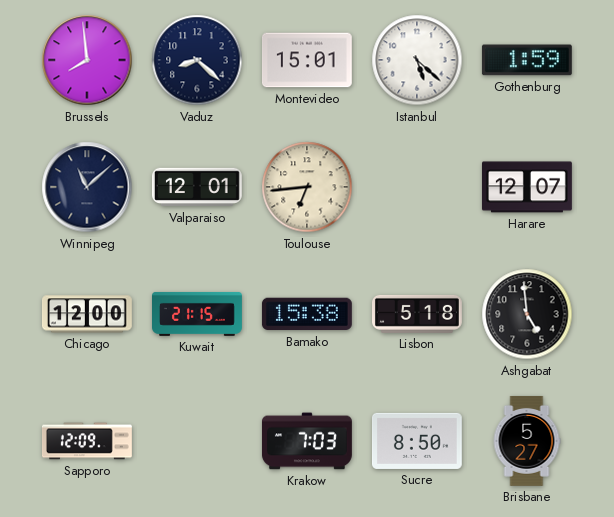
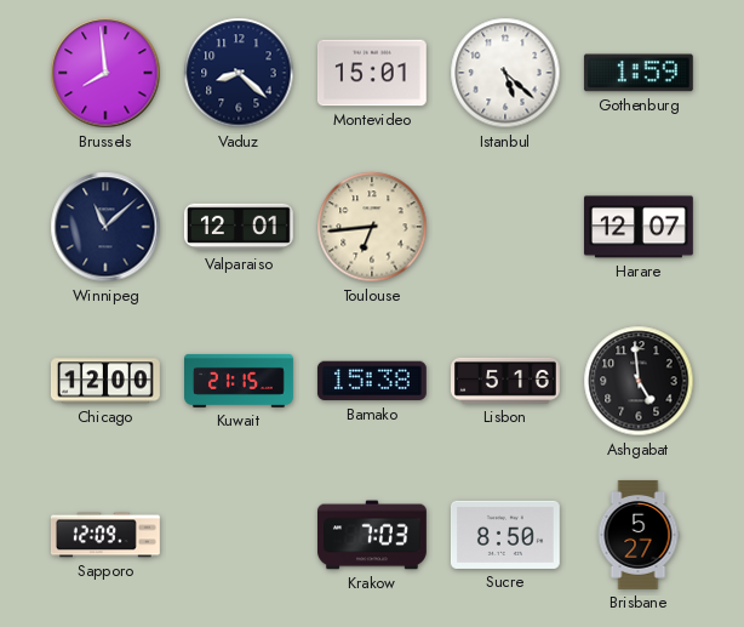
Lisbon: 5:18 -> 5:16 (507, 381)
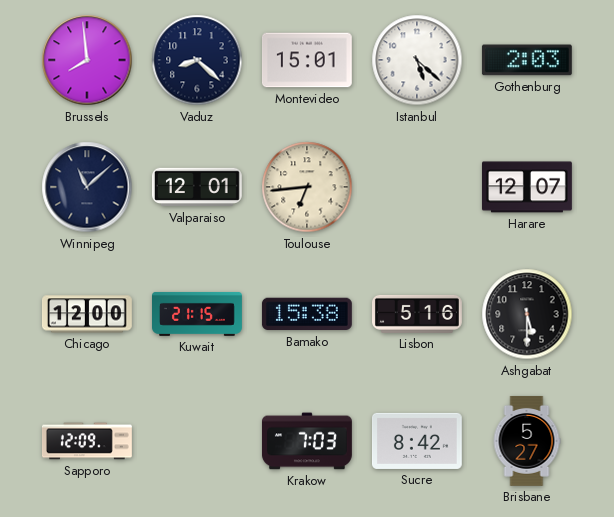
Gothenburg: 1:59 -> 2:03 (527, 60)
Ashgabat: 4:59 -> 5:30 (527, 314)
Sucre: 8:50 -> 8:42 (417, 441)
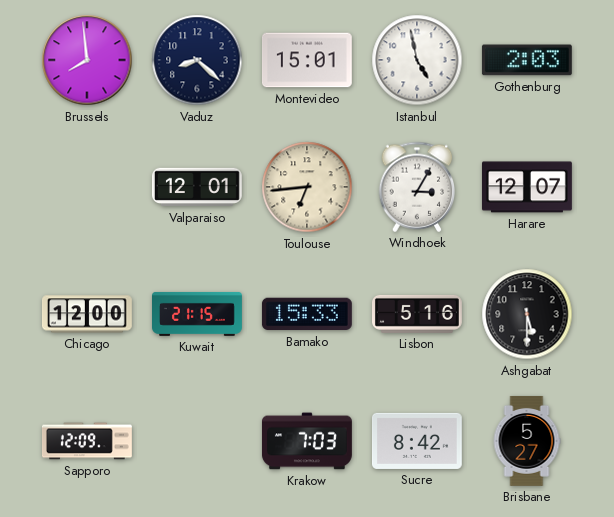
Istanbul: 5:22 -> 4:58 (417, 60)
Winnipeg: 11:08 -> none (87, 187)
Windhoek: none -> 3:05 (417, 187)
Bamako: 15:38 -> 15:33 (307, 314)
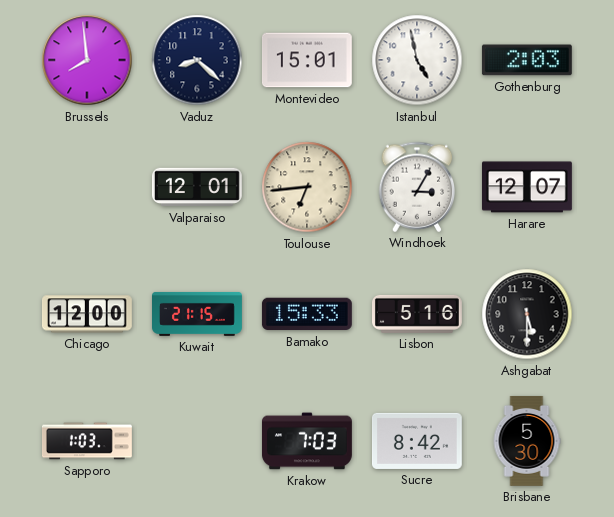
Sapporo: 12:09 -> 1:03 (87, 441)
Brisbane: 5:27 -> 5:30 (527, 441)
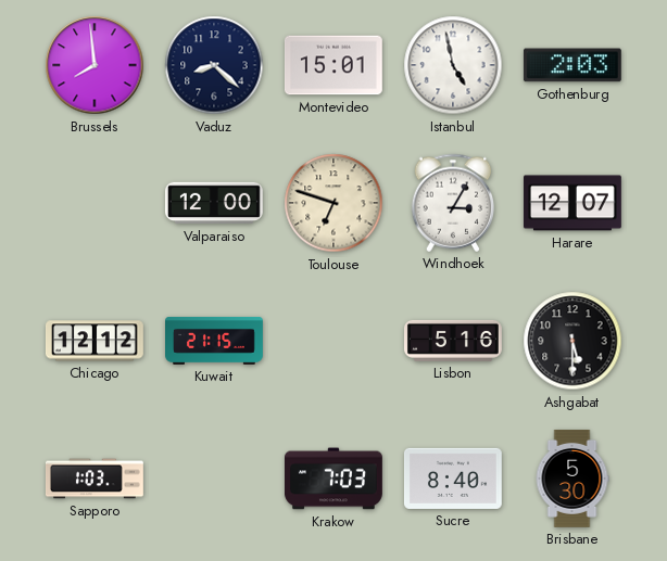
Valparaiso: 12:01 -> 12:00 (214, 203)
Toulouse: 6:44 -> 6:48 (333, 203)
Chicago: 12:00 -> 12:12 (95, 341)
Bamako: 15:33 -> none (307, 314)
Sucre: 8:42 -> 8:40 (453, 479)
